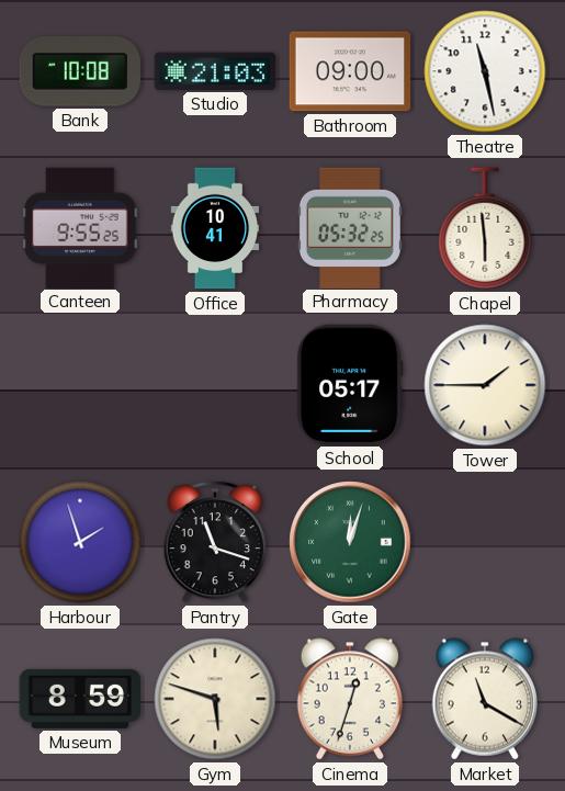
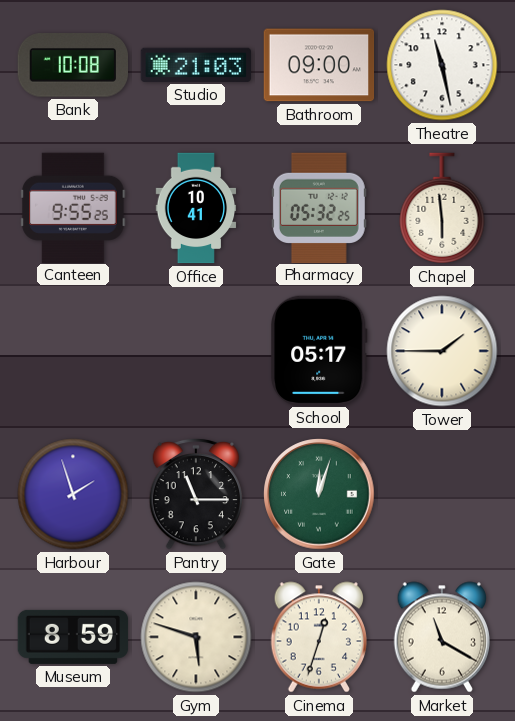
Pantry: 11:18 -> 11:15 (196, 494)
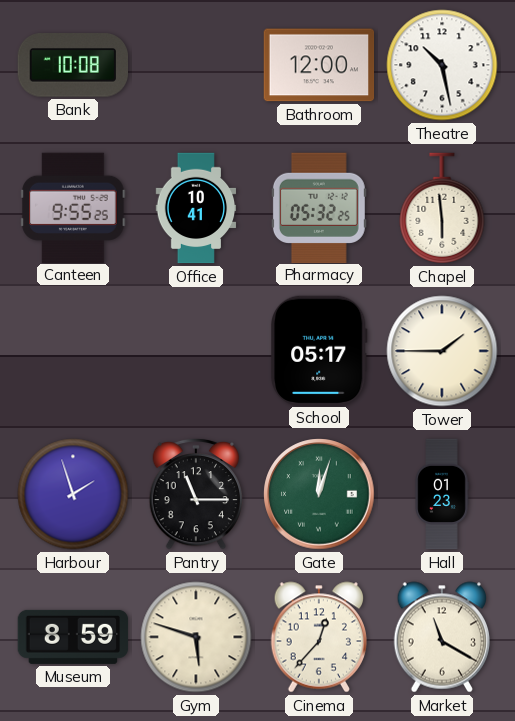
Studio: 21:03 -> none (195, 65)
Bathroom: 09:00 -> 12:00 (319, 65)
Theatre: 11:28 -> 10:28 (442, 65)
Hall: none -> 01:23 (442, 494)
Cinema: 12:33 -> 12:37 (318, 637)
